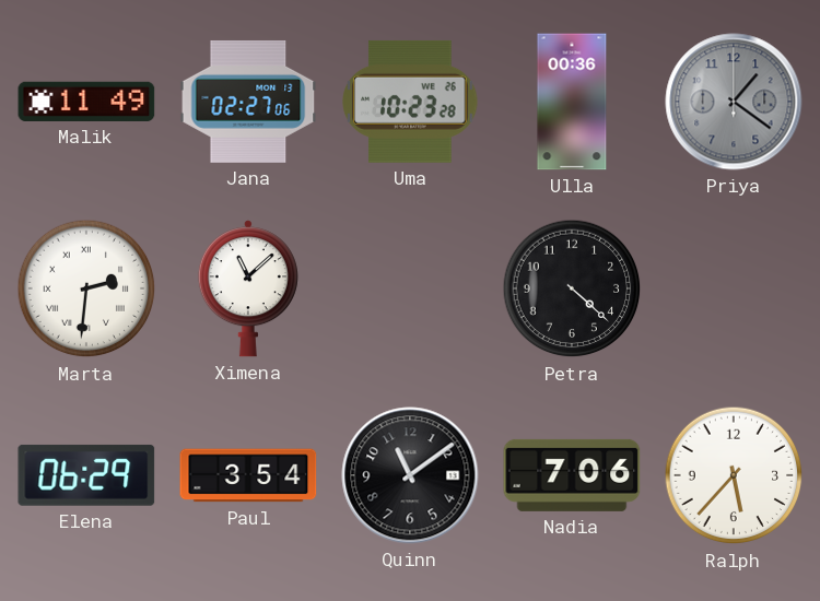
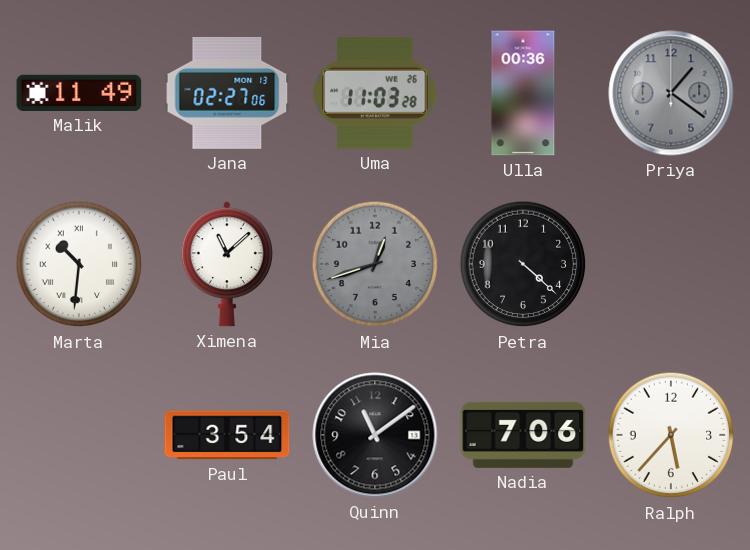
Uma: 10:23 -> 11:03 (375, 93)
Marta: 2:31 -> 10:31 (79, 264)
Mia: none -> 12:42 (375, 264)
Elena: 06:29 -> none (86, 475)
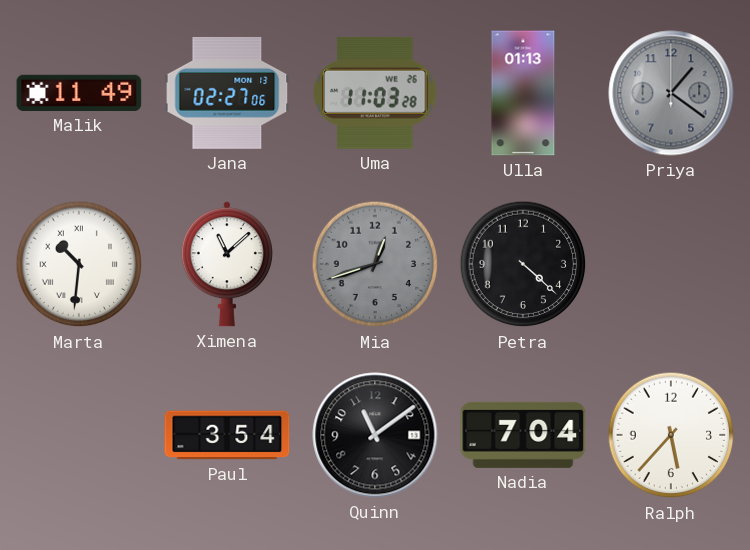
Ulla: 00:36 -> 01:13 (523, 93)
Nadia: 7:06 -> 7:04 (523, 435)
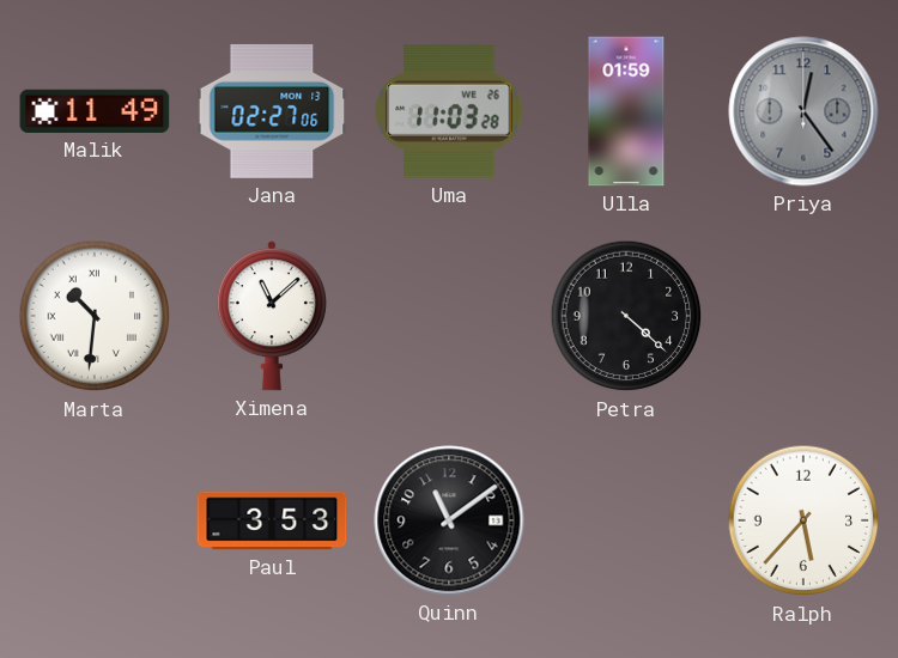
Ulla: 01:13 -> 01:59 (626, 111)
Priya: 1:21 -> 12:24 (803, 111)
Mia: 12:42 -> none (375, 264)
Paul: 3:54 -> 3:53 (272, 520)
Nadia: 7:04 -> none (523, 435)
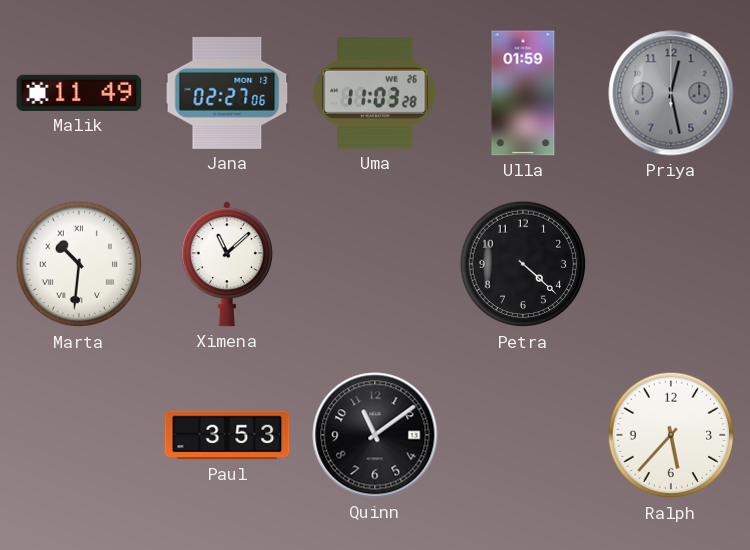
Priya: 12:24 -> 12:28 (671, 93)
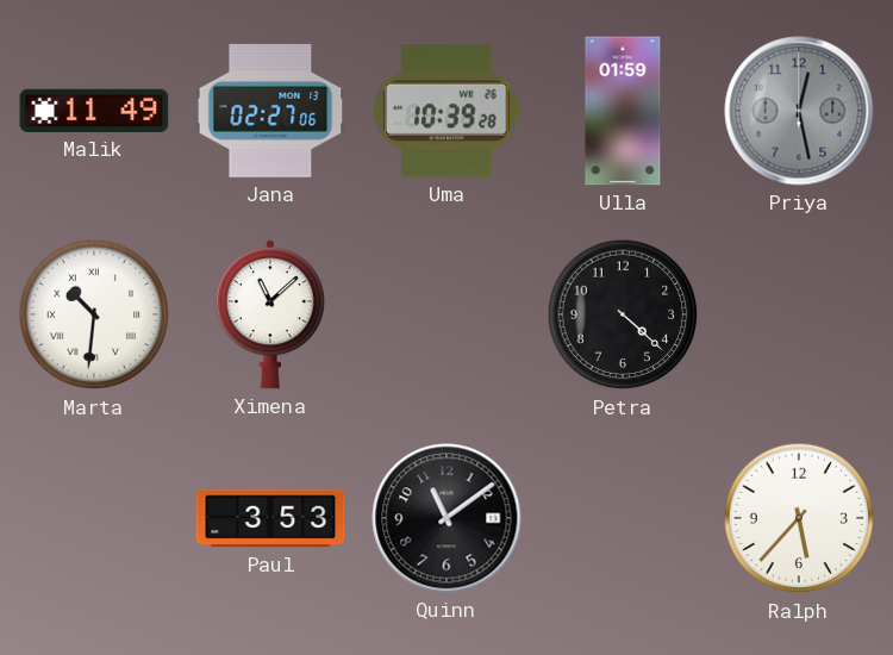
Uma: 11:03 -> 10:39 (447, 111)
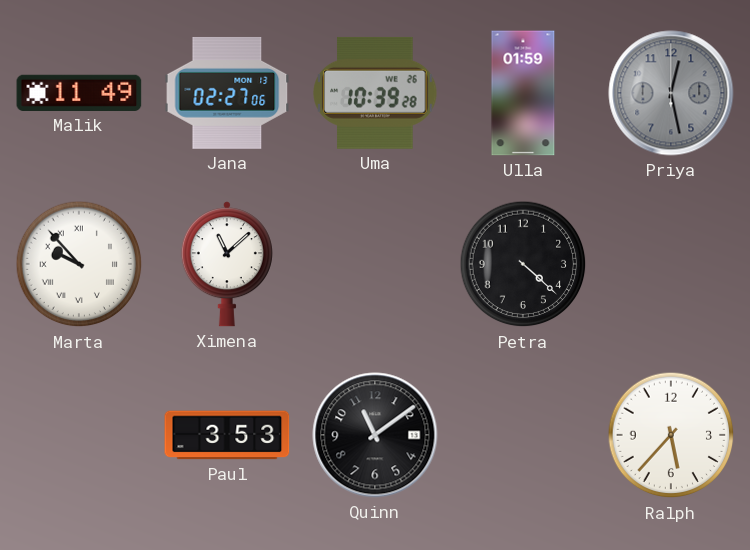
Marta: 10:31 -> 9:53 (79, 264)
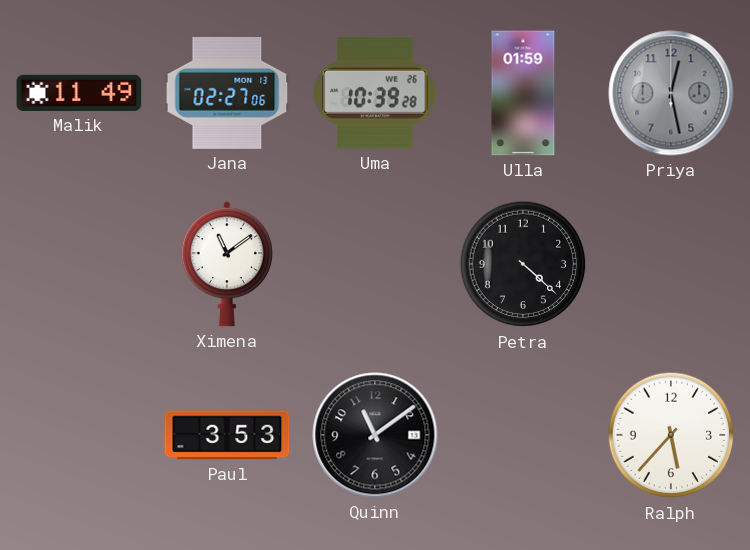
Marta: 9:53 -> none (79, 264)
Ximena: 11:08 -> 11:09 (227, 264)
